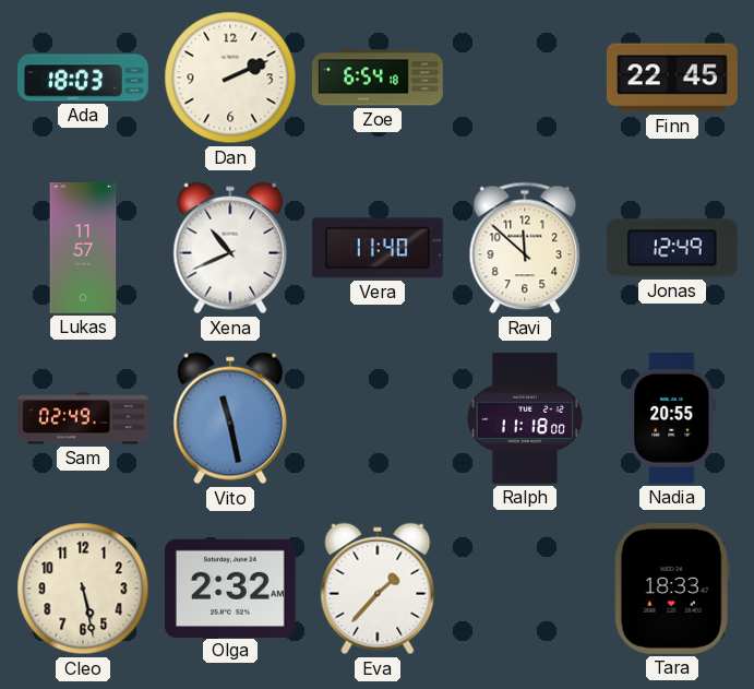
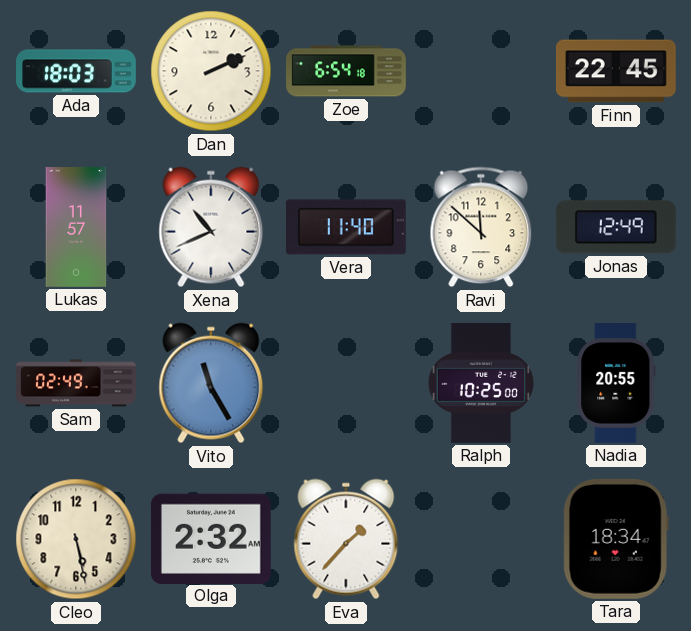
Vito: 11:28 -> 11:25 (211, 383)
Ralph: 11:18 -> 10:25 (480, 384)
Tara: 18:33 -> 18:34 (616, 539)
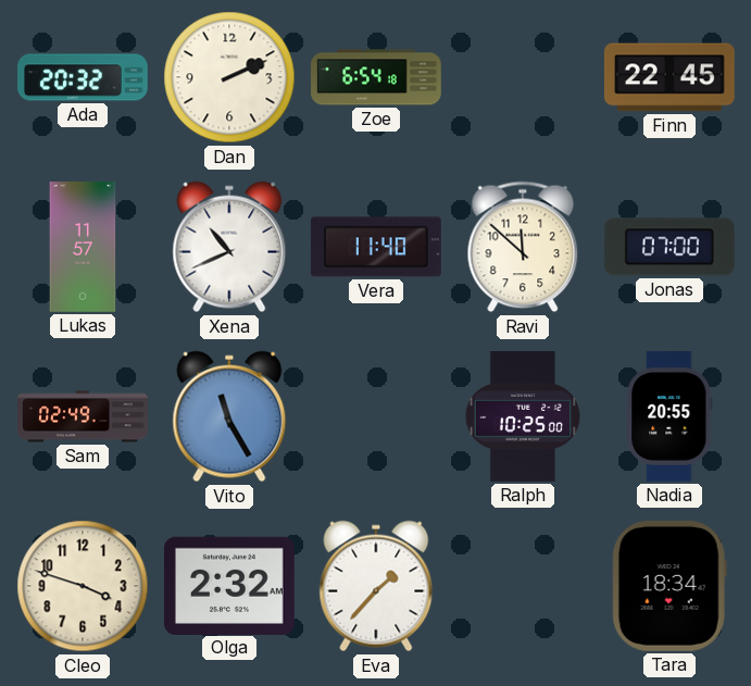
Ada: 18:03 -> 20:32 (84, 77)
Jonas: 12:49 -> 07:00 (669, 247)
Cleo: 5:28 -> 3:48 (83, 586)
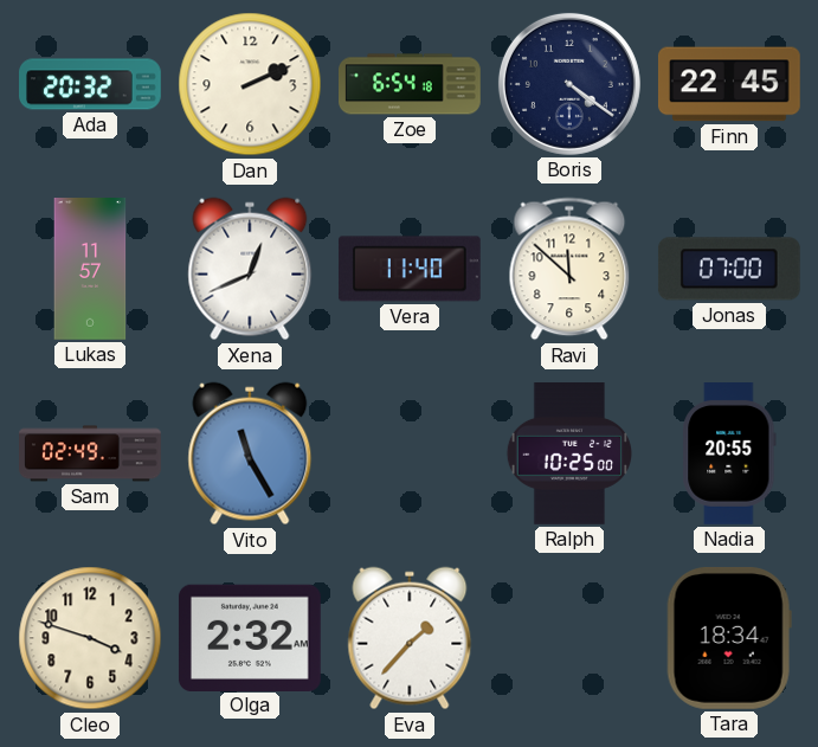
Boris: none -> 4:21 (569, 84)
Xena: 10:41 -> 12:41 (250, 269)
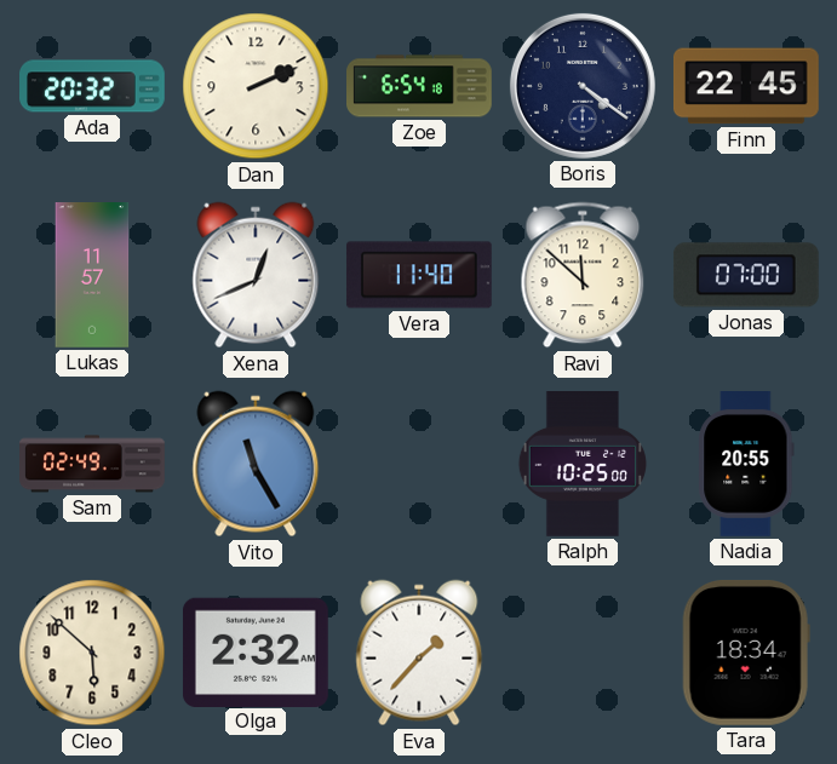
Cleo: 3:48 -> 5:52 (92, 653)
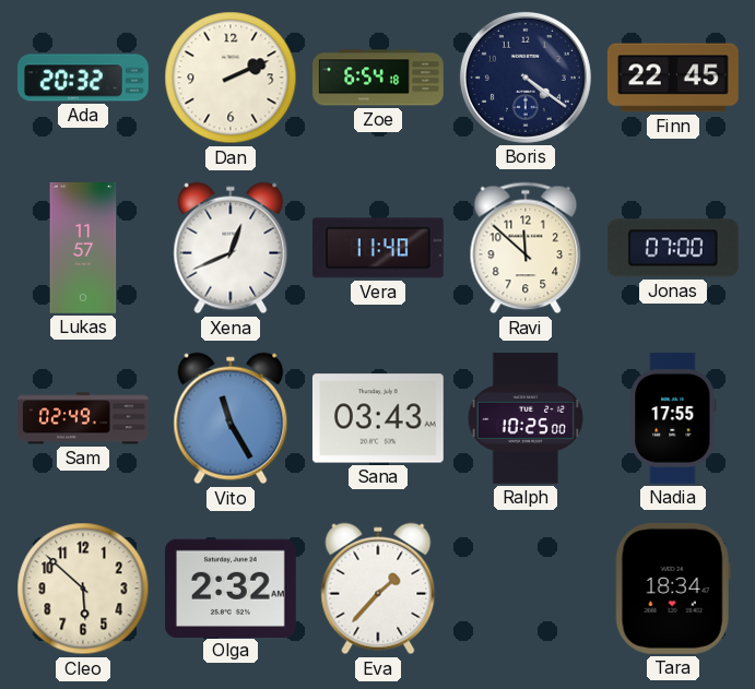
Sana: none -> 03:43 (378, 418)
Nadia: 20:55 -> 17:55 (673, 419)
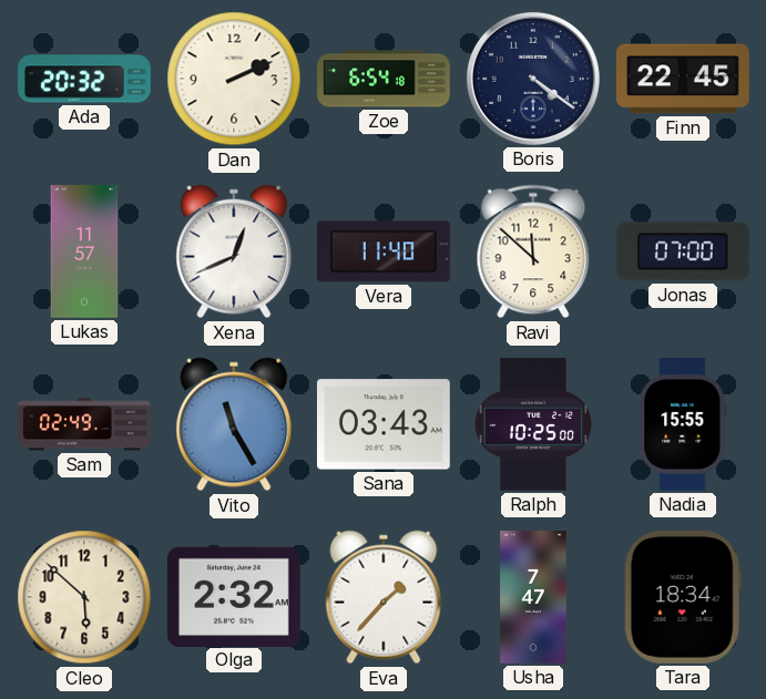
Nadia: 17:55 -> 15:55 (683, 425)
Usha: none -> 7:47 (533, 598)
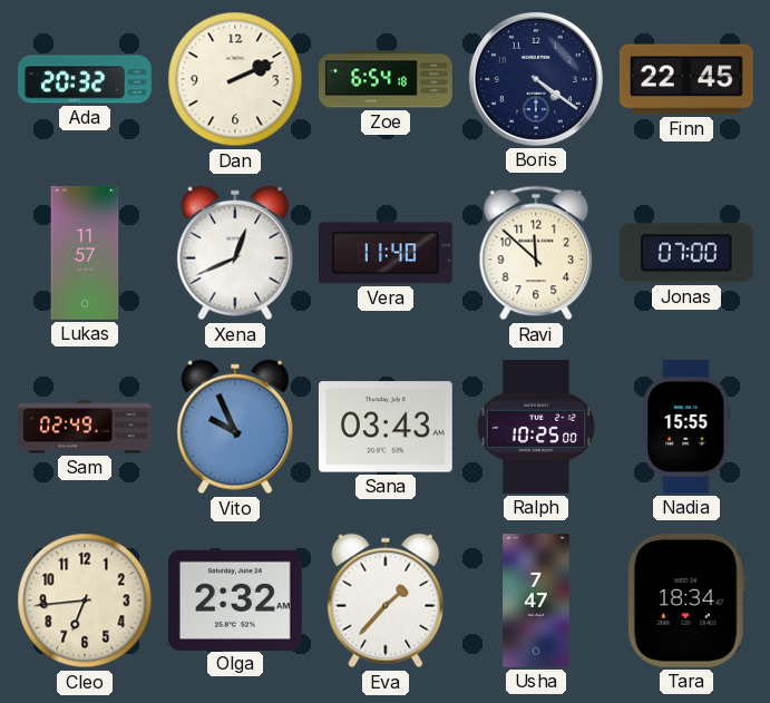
Vito: 11:25 -> 9:56 (235, 427)
Cleo: 5:52 -> 6:44 (85, 601)
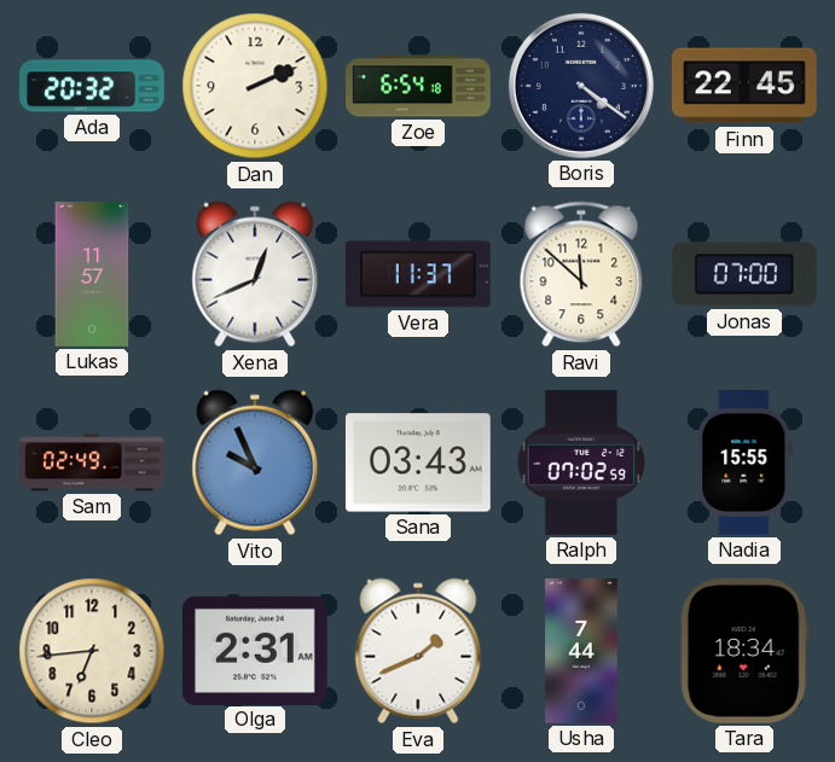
Vera: 11:40 -> 11:37 (418, 274)
Ralph: 10:25 -> 07:02 (580, 464)
Olga: 2:32 -> 2:31 (255, 650)
Eva: 1:37 -> 1:41 (418, 651)
Usha: 7:47 -> 7:44 (581, 652)
